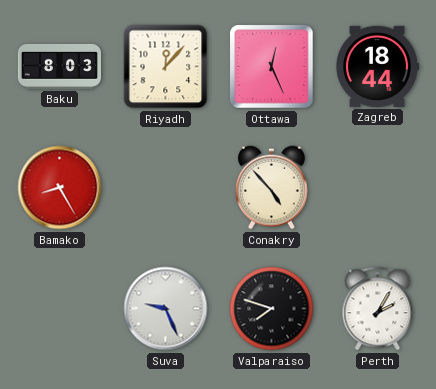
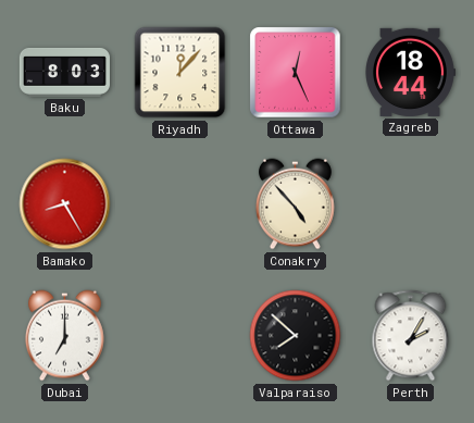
Dubai: none -> 7:00 (64, 336)
Suva: 9:26 -> none (166, 309)
Valparaiso: 7:48 -> 7:52 (296, 336)
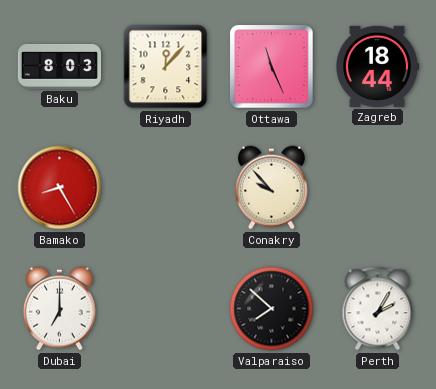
Ottawa: 12:26 -> 11:26 (272, 67)
Conakry: 4:53 -> 9:53 (271, 188)
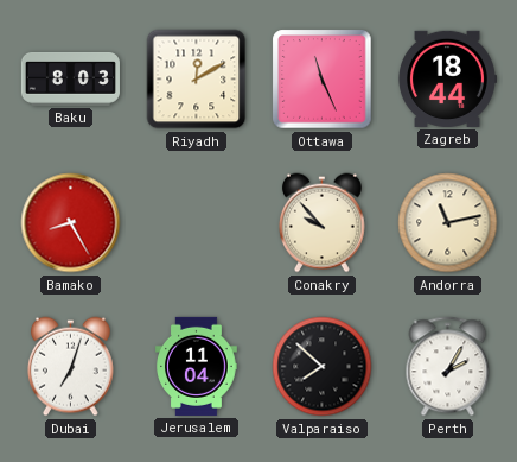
Riyadh: 12:07 -> 12:10 (197, 80)
Andorra: none -> 11:13 (448, 223)
Dubai: 7:00 -> 7:03 (70, 367)
Jerusalem: none -> 11:04 (197, 366)
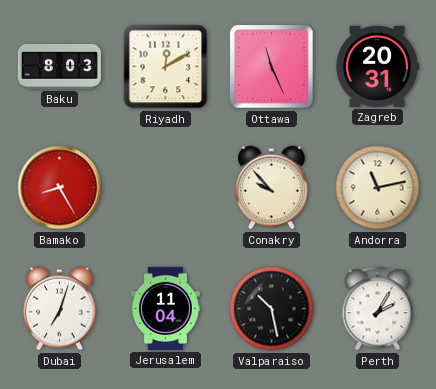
Zagreb: 18:44 -> 20:31 (378, 66)
Valparaiso: 7:52 -> 10:28 (272, 309)
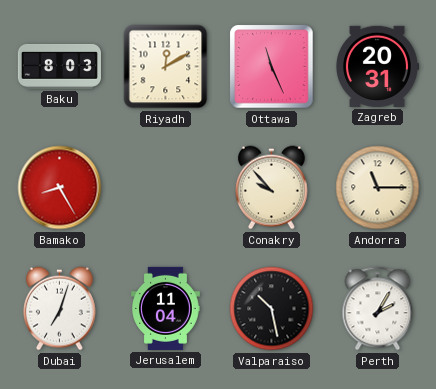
Andorra: 11:13 -> 11:15 (378, 188)
